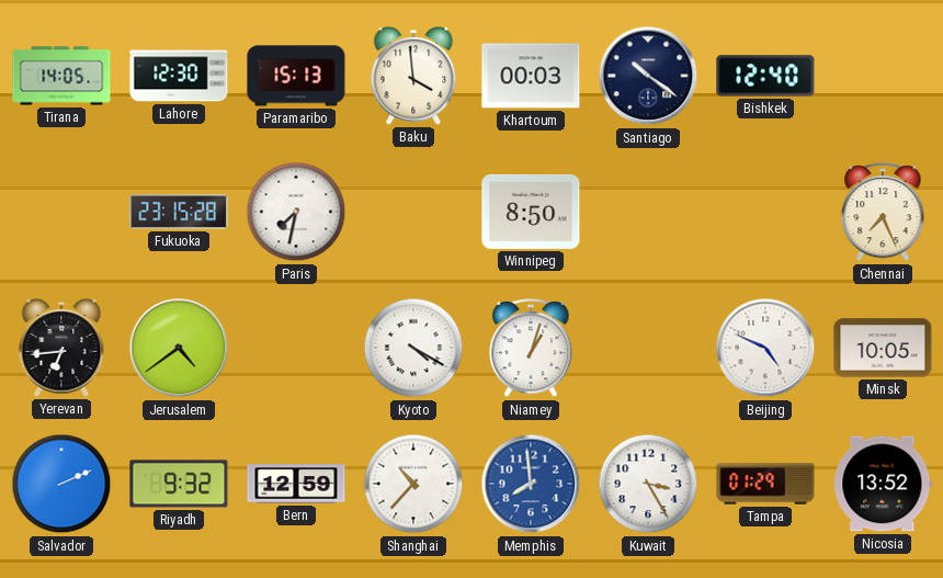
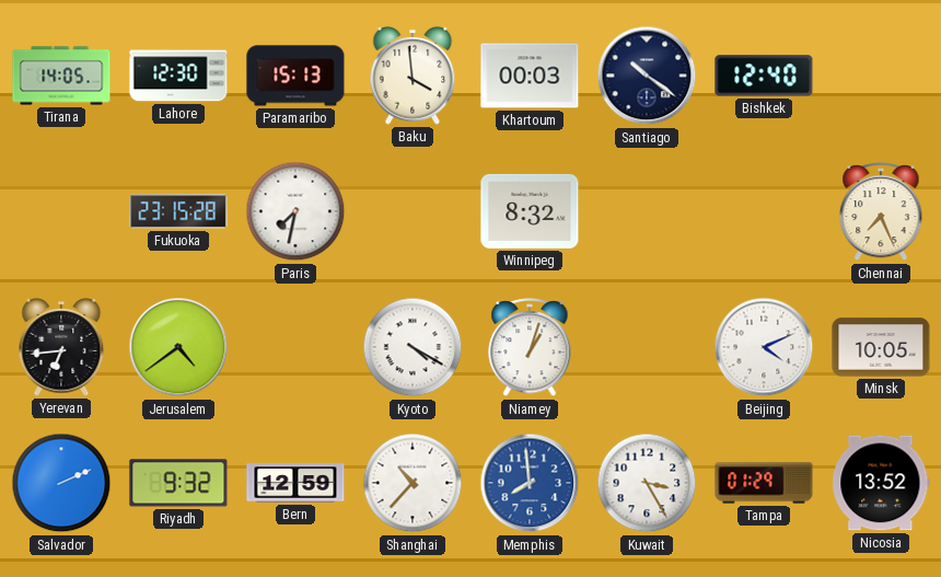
Winnipeg: 8:50 -> 8:32 (530, 211)
Beijing: 4:49 -> 4:11 (764, 347)
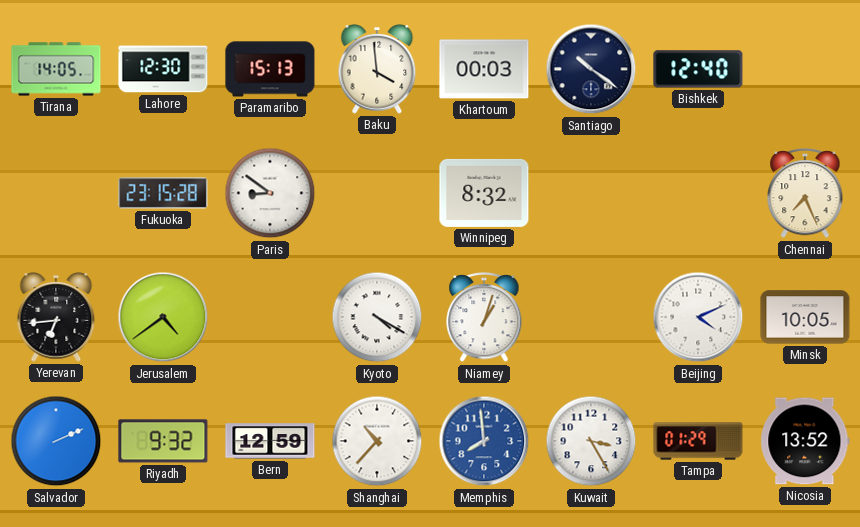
Paris: 7:32 -> 8:51 (270, 193)
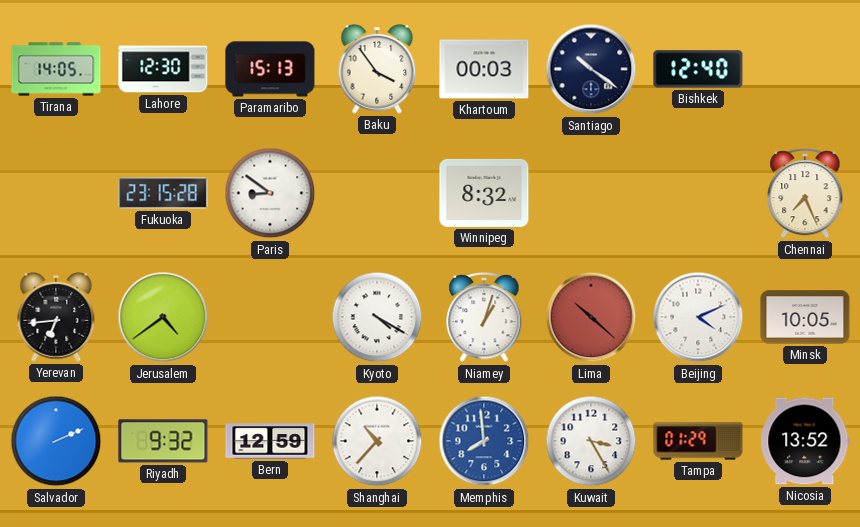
Baku: 3:59 -> 3:54 (377, 70)
Lima: none -> 10:22 (591, 317)
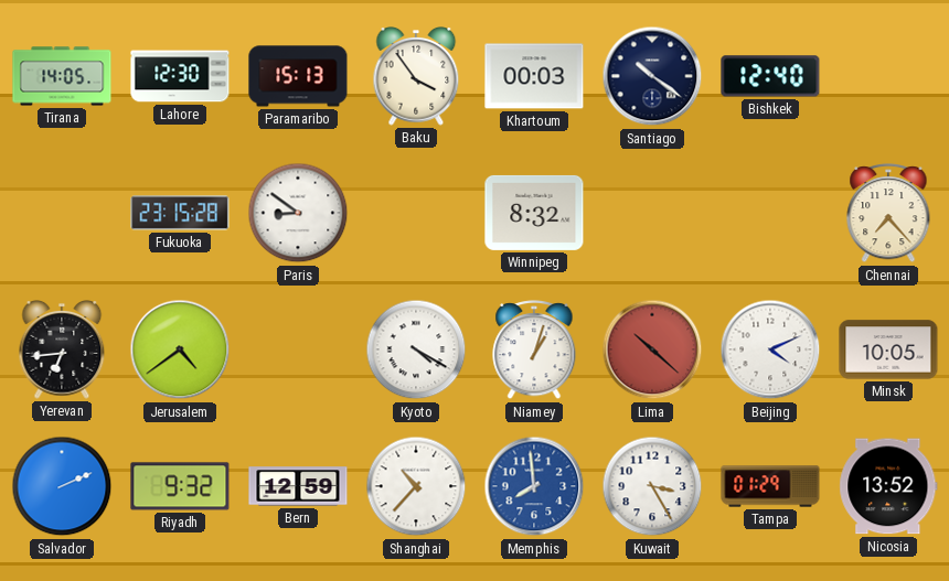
Chennai: 7:26 -> 7:23 (888, 214)
